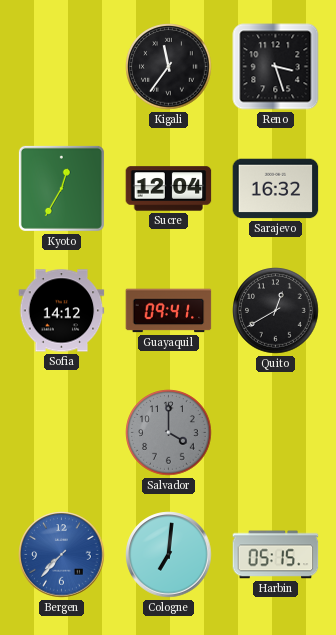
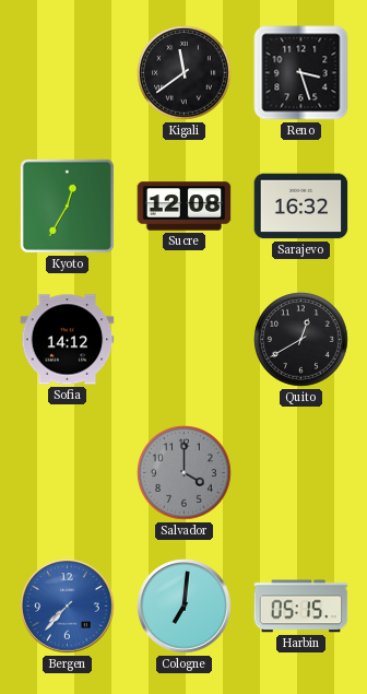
Kigali: 11:36 -> 11:39 (185, 73)
Sucre: 12:04 -> 12:08 (185, 207)
Guayaquil: 09:41 -> none (169, 311)
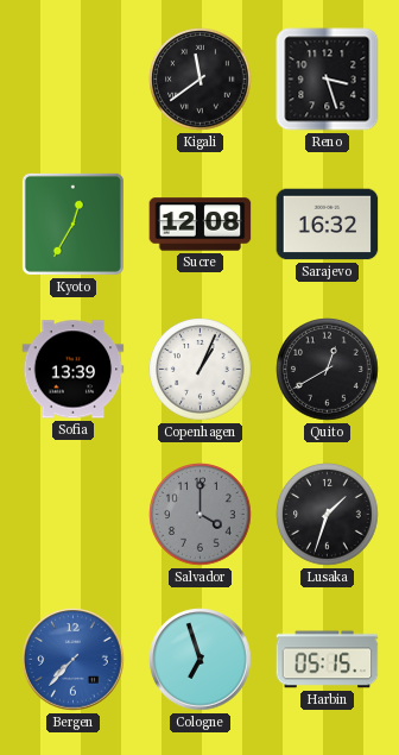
Sofia: 14:12 -> 13:39 (74, 370)
Copenhagen: none -> 1:04 (201, 370)
Lusaka: none -> 1:33 (328, 515)
Cologne: 7:01 -> 6:57 (201, 660)
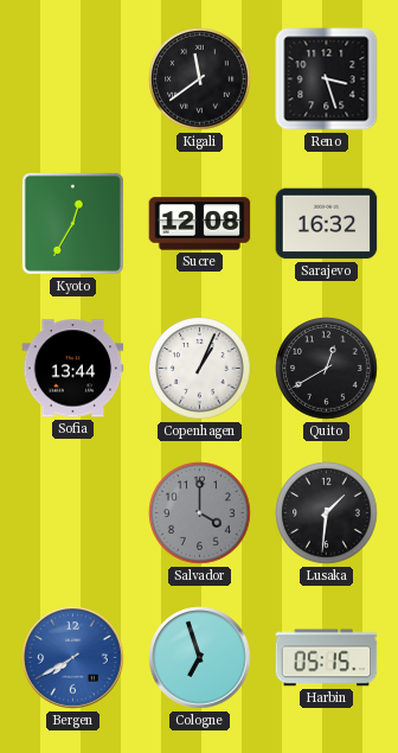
Sofia: 13:39 -> 13:44 (73, 369)
Lusaka: 1:33 -> 1:31 (327, 513)
Bergen: 7:37 -> 7:40 (73, 658)
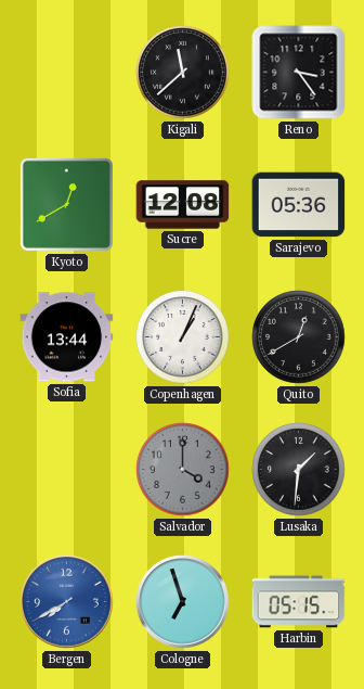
Kigali: 11:39 -> 11:38 (183, 73)
Reno: 3:27 -> 3:24 (299, 73)
Kyoto: 12:35 -> 12:40 (66, 204)
Sarajevo: 16:32 -> 05:36 (299, 205)
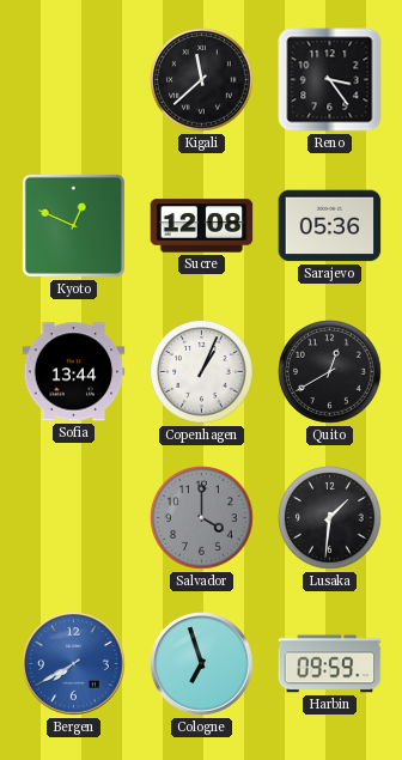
Kyoto: 12:40 -> 12:49 (73, 225)
Harbin: 05:15 -> 09:59 (330, 664)
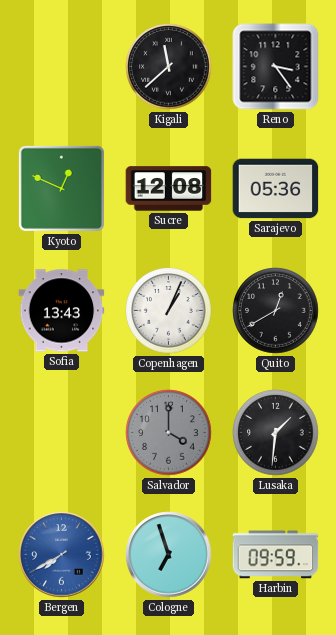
Sofia: 13:44 -> 13:43 (62, 311)
